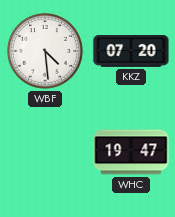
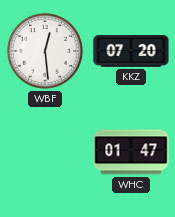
WBF: 4:29 -> 12:29 (46, 52)
WHC: 19:47 -> 01:47 (131, 152)
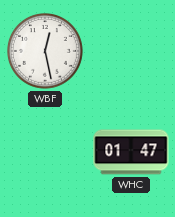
WBF: 12:29 -> 12:28 (46, 52)
KKZ: 07:20 -> none (131, 51)
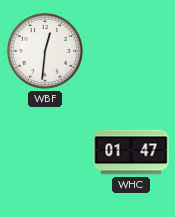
WBF: 12:28 -> 12:31 (46, 52)
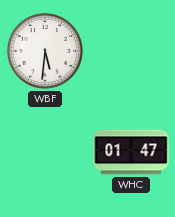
WBF: 12:31 -> 5:31 (46, 52)
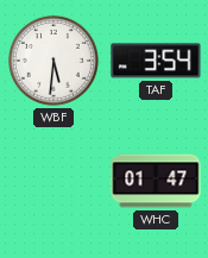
TAF: none -> 3:54 (156, 61)
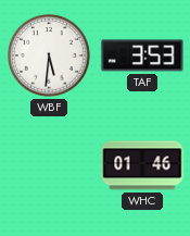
TAF: 3:54 -> 3:53 (142, 55)
WHC: 01:47 -> 01:46 (142, 165)
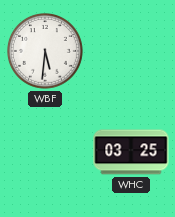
TAF: 3:53 -> none (142, 55)
WHC: 01:46 -> 03:25 (131, 152)
